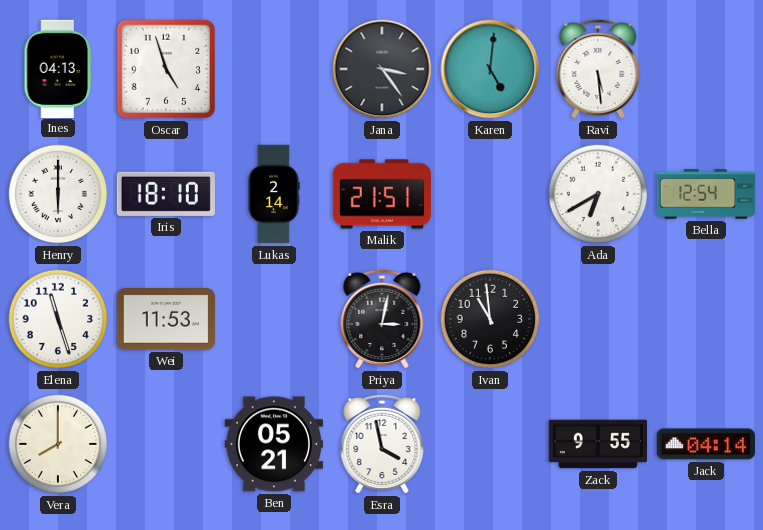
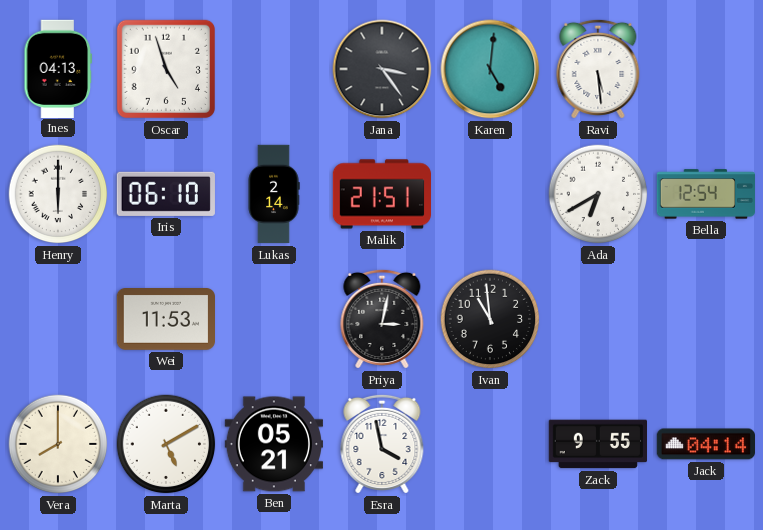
Iris: 18:10 -> 06:10 (166, 194)
Elena: 11:27 -> none (58, 319)
Marta: none -> 5:10 (166, 444)
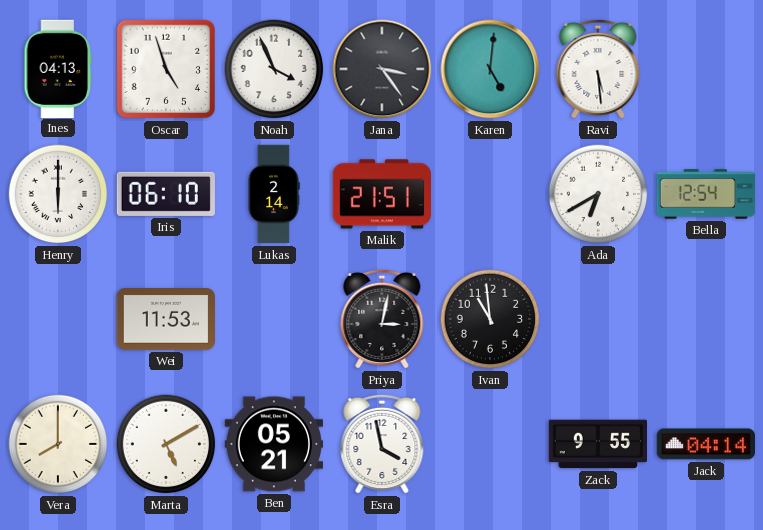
Noah: none -> 3:56 (274, 69)
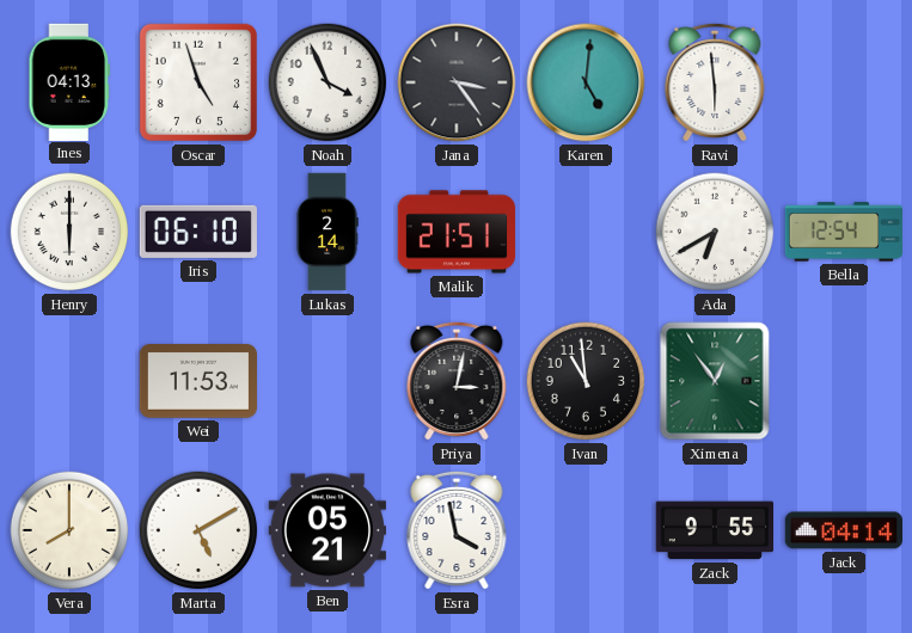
Ravi: 5:29 -> 5:59 (715, 82)
Ximena: none -> 12:54 (715, 381)
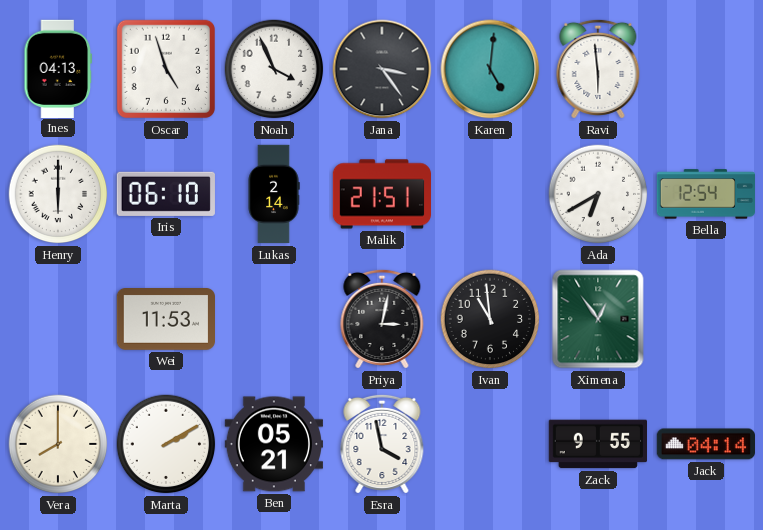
Marta: 5:10 -> 2:10 (166, 444)
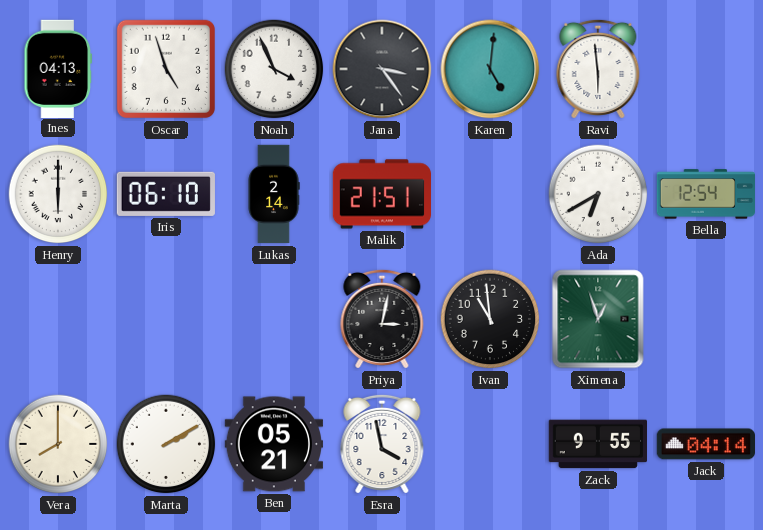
Wei: 11:53 -> none (165, 320)
Ximena: 12:54 -> 12:57 (598, 319)
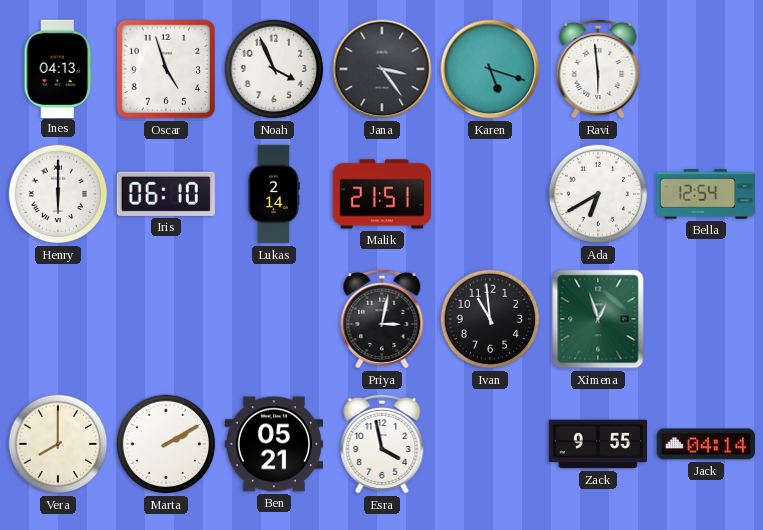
Karen: 5:01 -> 5:18 (490, 69)
